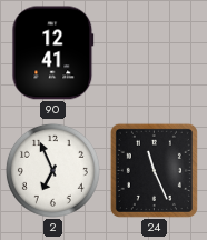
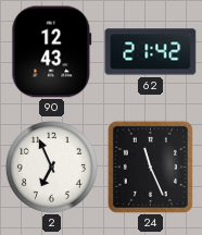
90: 12:41 -> 12:43 (52, 52)
62: none -> 21:42 (151, 52)
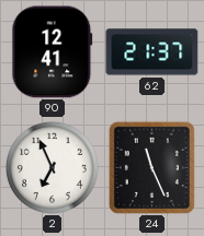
90: 12:43 -> 12:41 (53, 52)
62: 21:42 -> 21:37 (152, 52)
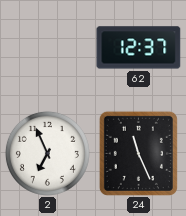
90: 12:41 -> none (53, 52)
62: 21:37 -> 12:37 (139, 48)
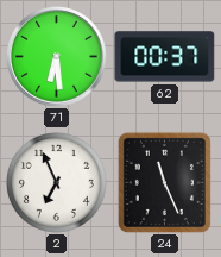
71: none -> 6:29 (57, 57)
62: 12:37 -> 00:37 (165, 57)
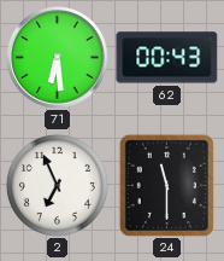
62: 00:37 -> 00:43 (167, 58)
24: 11:26 -> 11:30 (166, 185)
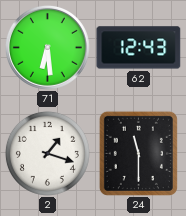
62: 00:43 -> 12:43 (139, 48)
2: 6:56 -> 1:18 (47, 153)
